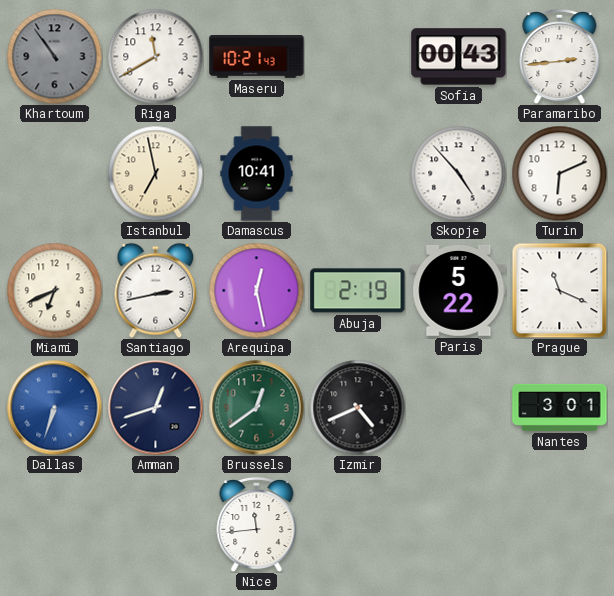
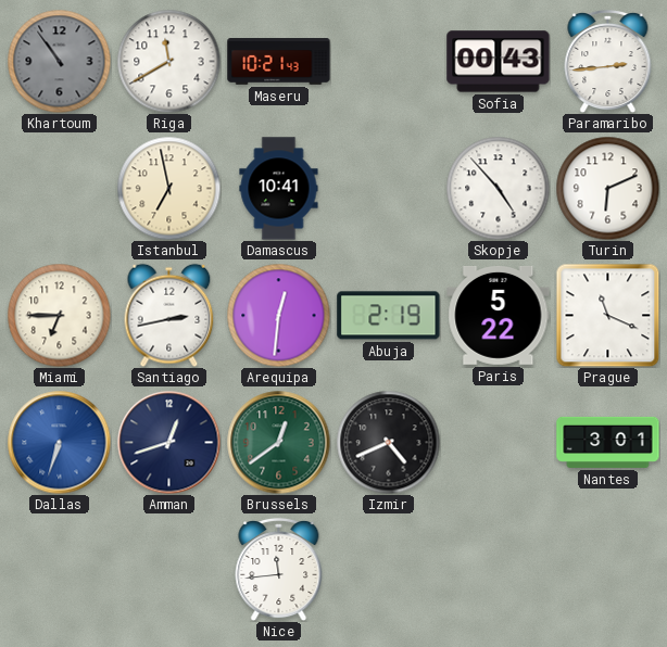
Miami: 6:41 -> 6:45 (59, 315)
Arequipa: 12:28 -> 12:31 (278, 315)
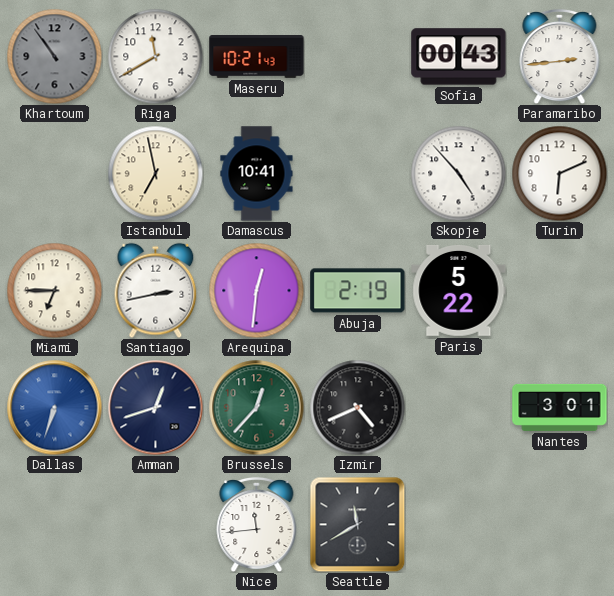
Prague: 11:19 -> none (607, 315)
Brussels: 12:39 -> 12:37 (256, 407)
Seattle: none -> 11:40 (357, 524)
